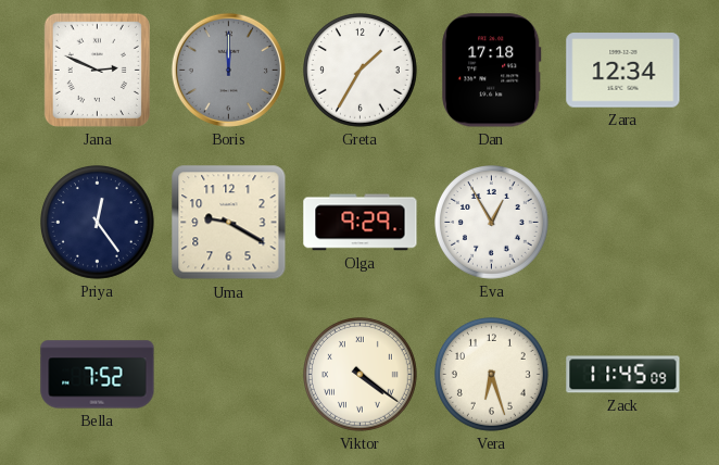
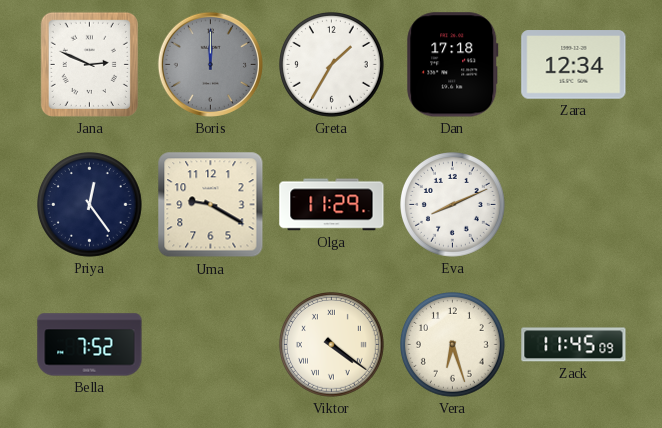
Olga: 9:29 -> 11:29 (332, 205)
Eva: 12:55 -> 8:11 (453, 205)
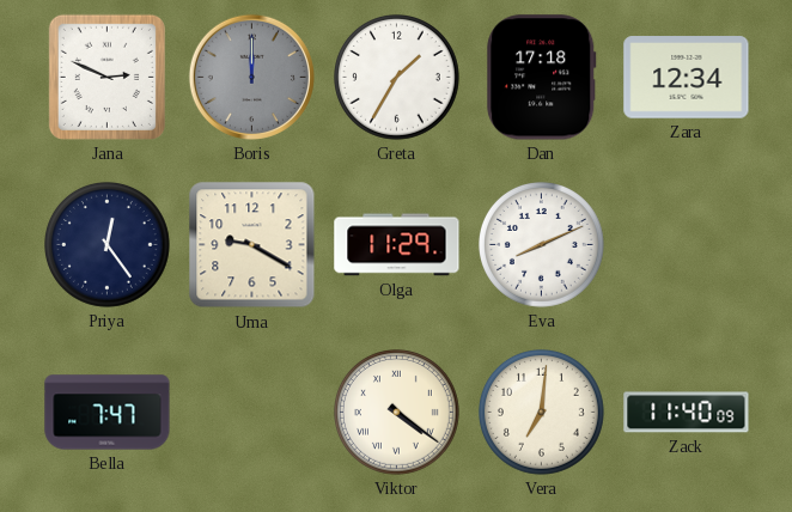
Bella: 7:52 -> 7:47 (108, 413)
Vera: 6:27 -> 7:01 (542, 413)
Zack: 11:45 -> 11:40 (687, 413)
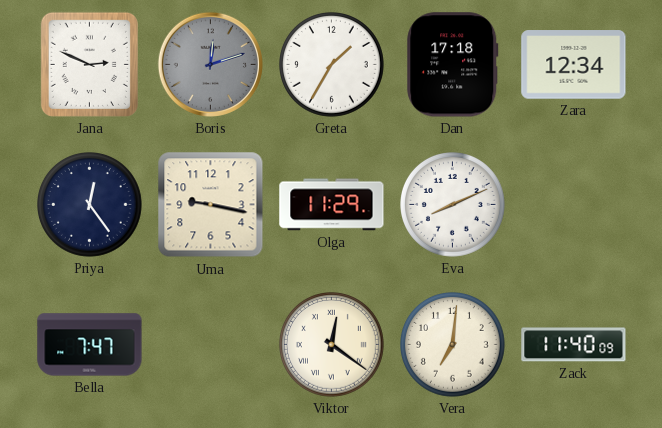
Boris: 12:00 -> 12:12 (210, 64)
Uma: 9:20 -> 9:17 (211, 205)
Viktor: 4:21 -> 12:21 (332, 345)
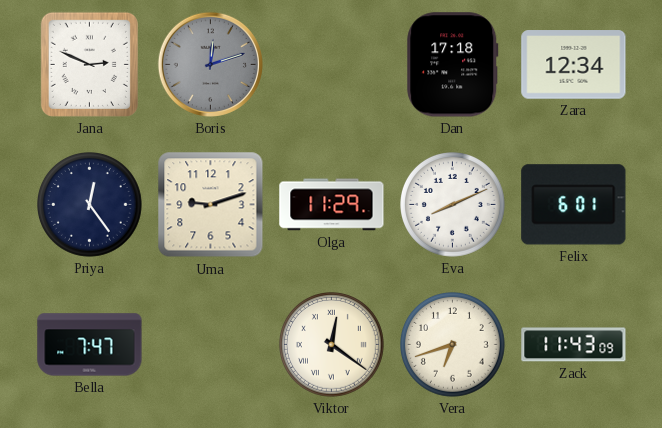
Greta: 1:35 -> none (332, 65)
Uma: 9:17 -> 9:12 (211, 205)
Felix: none -> 6:01 (574, 205)
Vera: 7:01 -> 6:42 (453, 345)
Zack: 11:40 -> 11:43 (574, 345)
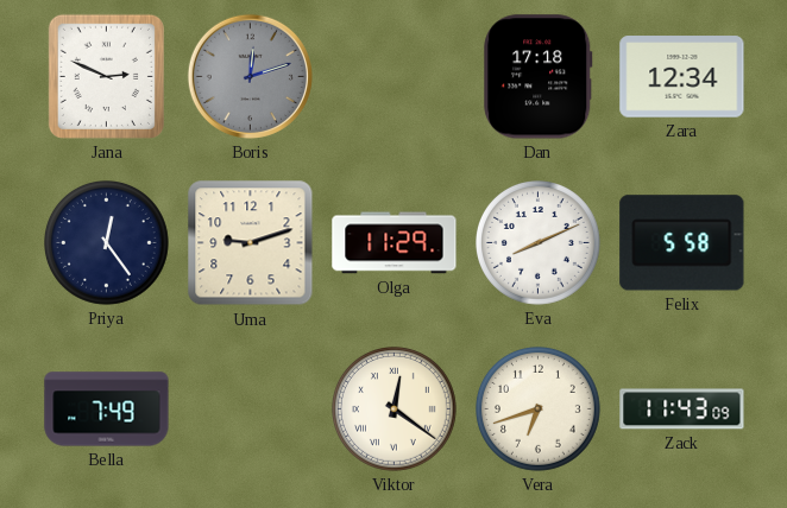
Felix: 6:01 -> 5:58 (682, 243)
Bella: 7:47 -> 7:49 (107, 409)
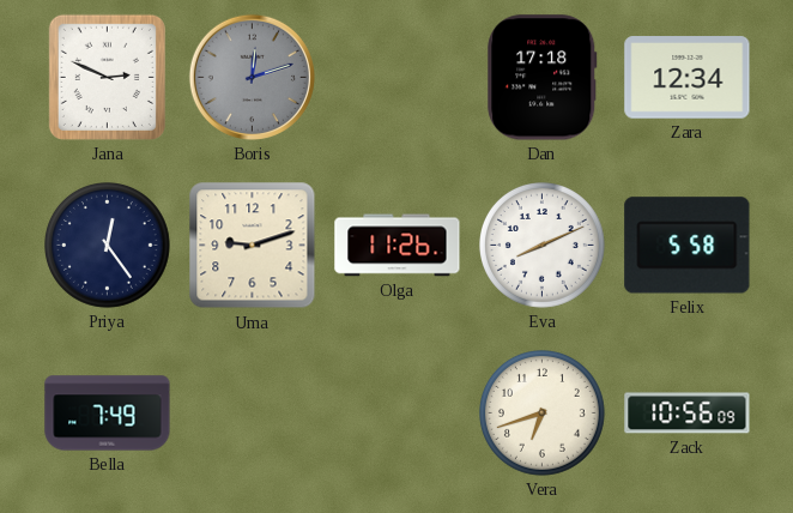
Olga: 11:29 -> 11:26 (398, 246)
Viktor: 12:21 -> none (395, 409)
Zack: 11:43 -> 10:56 (688, 414)
